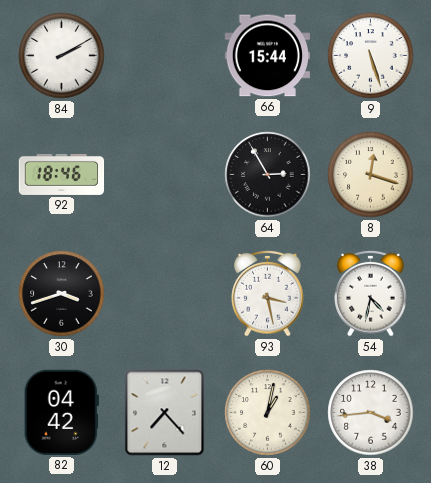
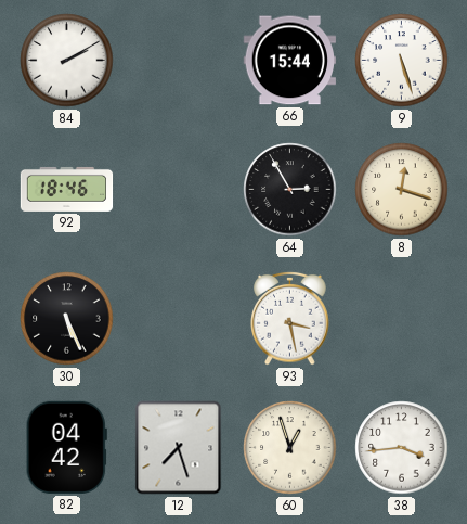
30: 3:42 -> 5:26 (67, 319)
54: 4:32 -> none (371, 293)
12: 7:23 -> 7:27 (179, 448)
60: 1:02 -> 12:57 (290, 448)
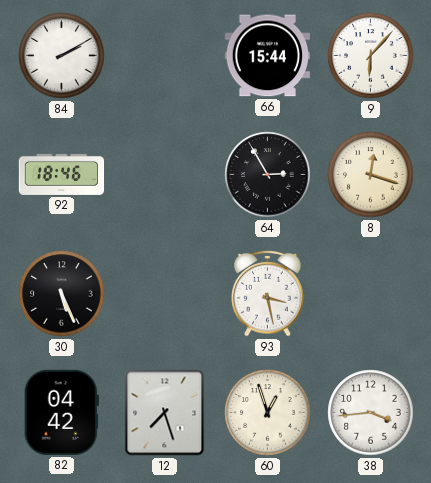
9: 5:27 -> 6:07 (371, 56)
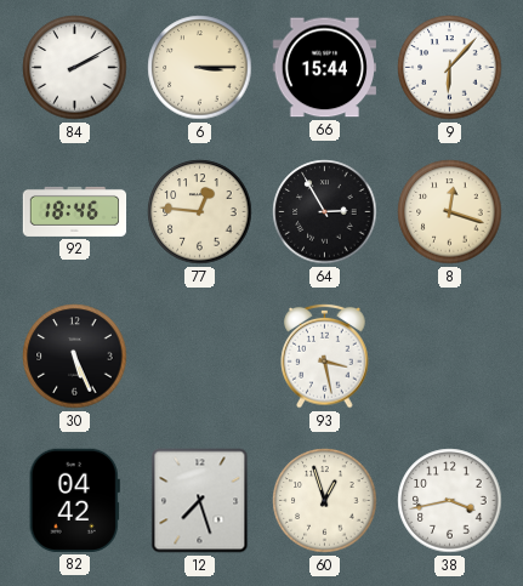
6: none -> 3:15 (200, 68)
77: none -> 12:46 (200, 212)
38: 3:44 -> 3:43 (450, 501)
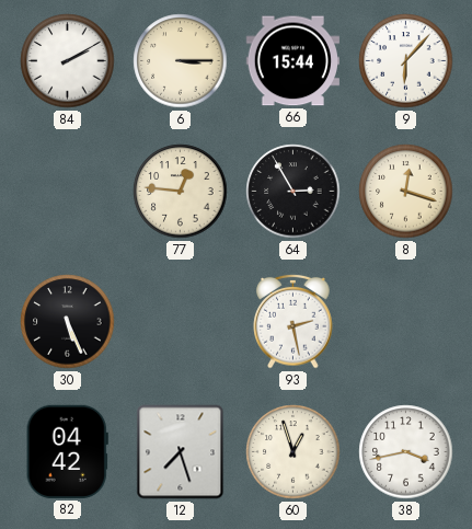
92: 18:46 -> none (75, 211)
93: 3:28 -> 2:28 (293, 321)
